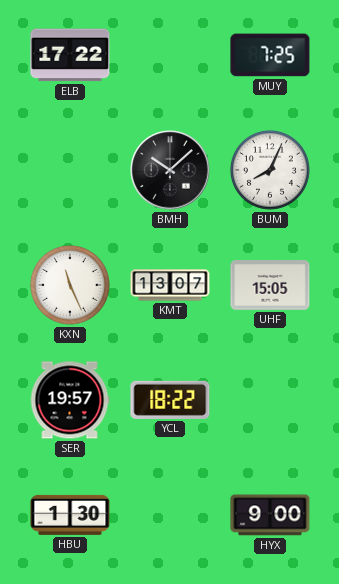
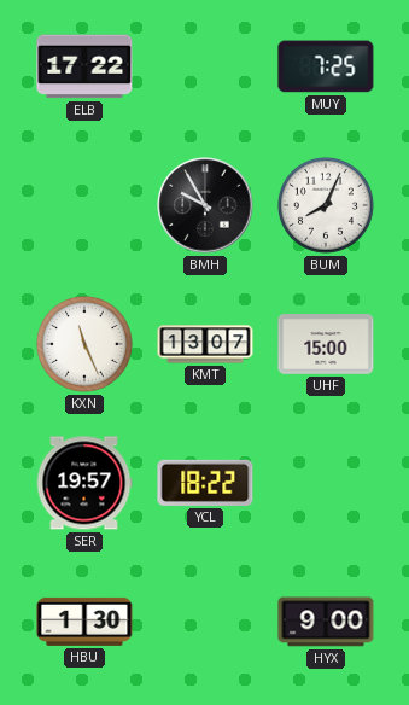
BMH: 10:08 -> 9:55 (205, 205)
UHF: 15:05 -> 15:00 (326, 345)
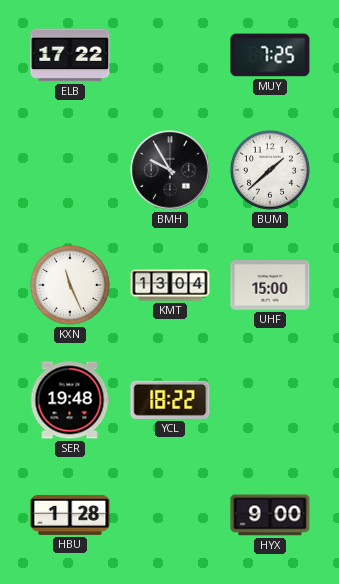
BUM: 8:04 -> 1:38 (270, 170)
KMT: 13:07 -> 13:04 (170, 285)
SER: 19:57 -> 19:48 (70, 400)
HBU: 1:30 -> 1:28 (70, 515)
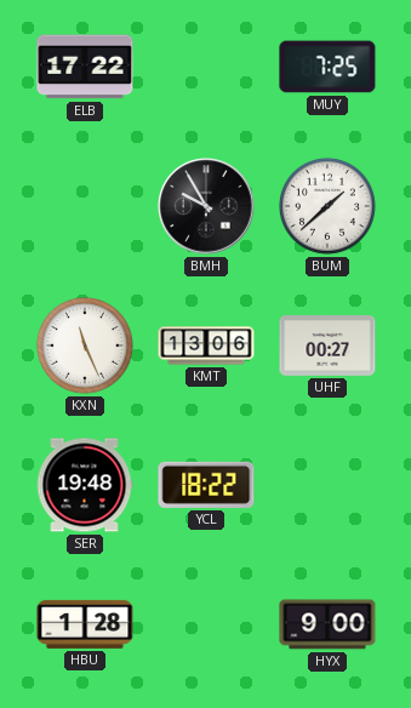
KMT: 13:04 -> 13:06 (206, 346)
UHF: 15:00 -> 00:27 (327, 347)
